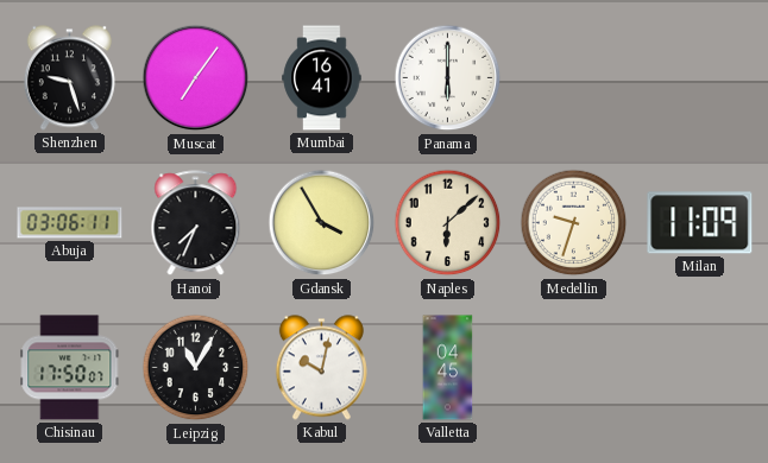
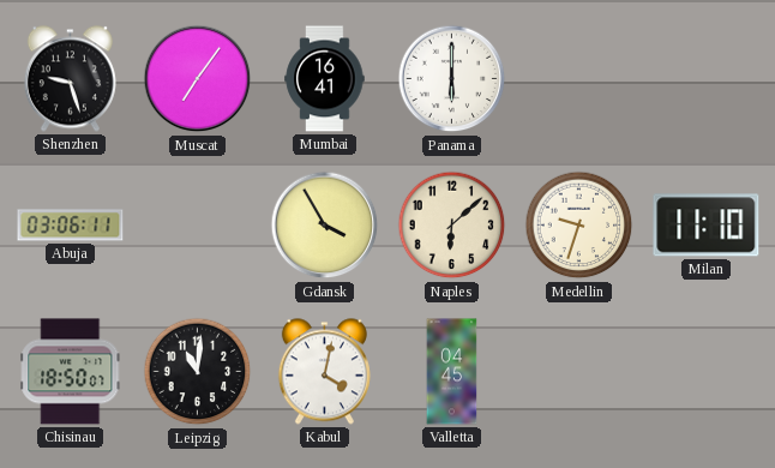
Hanoi: 7:34 -> none (196, 223)
Milan: 11:09 -> 11:10 (707, 226)
Chisinau: 17:50 -> 18:50 (71, 372)
Leipzig: 11:05 -> 11:01 (198, 372)
Kabul: 10:02 -> 4:02 (324, 372)
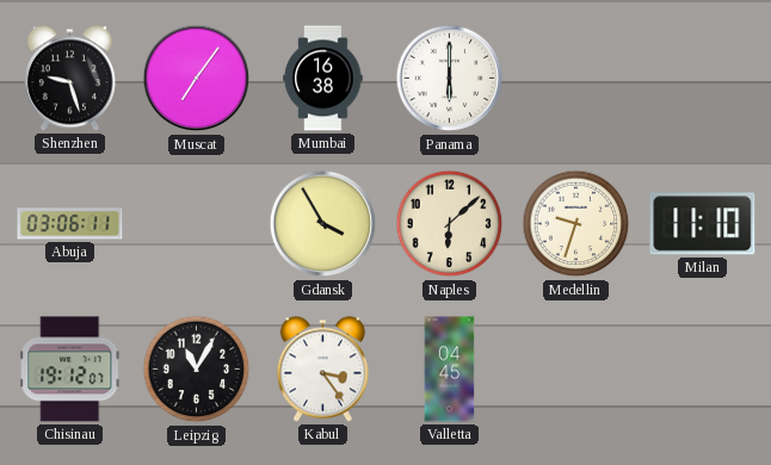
Mumbai: 16:41 -> 16:38 (323, 79)
Chisinau: 18:50 -> 19:12 (70, 370)
Leipzig: 11:01 -> 11:05 (197, 370)
Kabul: 4:02 -> 3:24 (322, 370)
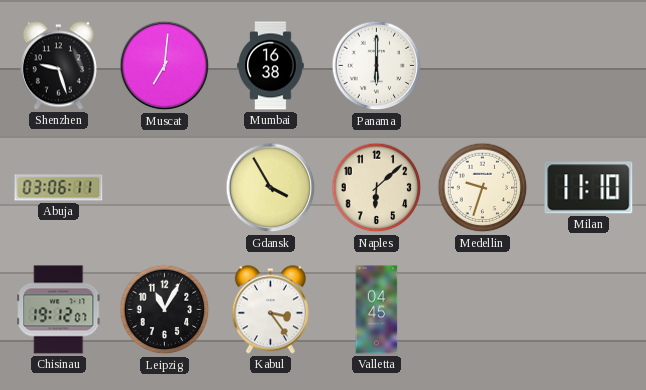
Muscat: 7:06 -> 7:01 (165, 66)
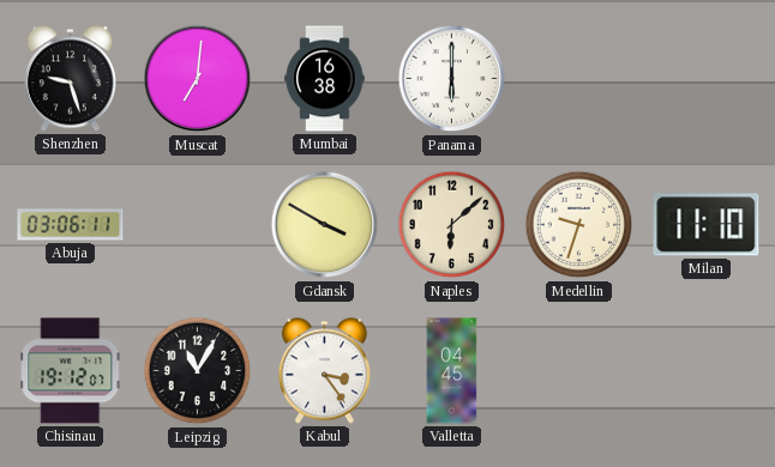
Gdansk: 3:55 -> 3:50 (325, 225)
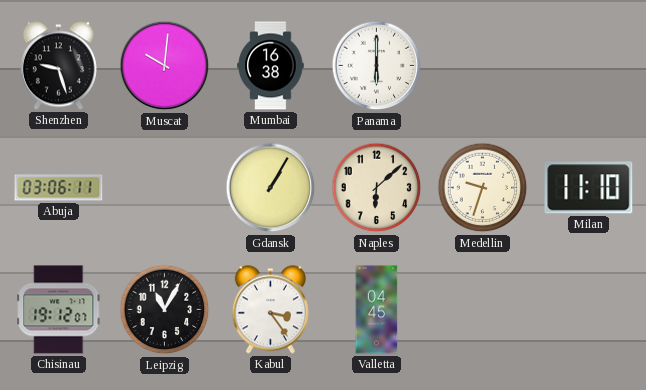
Muscat: 7:01 -> 10:01 (165, 66)
Gdansk: 3:50 -> 1:05 (271, 188)
